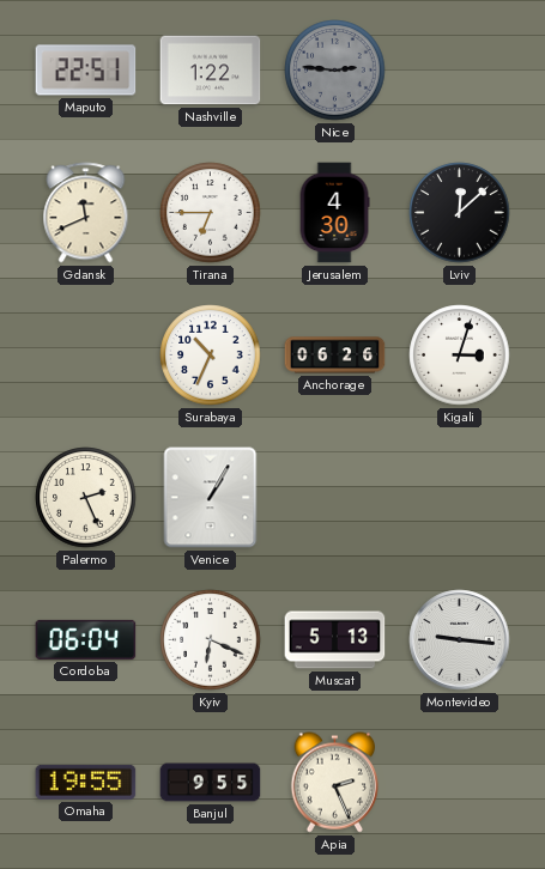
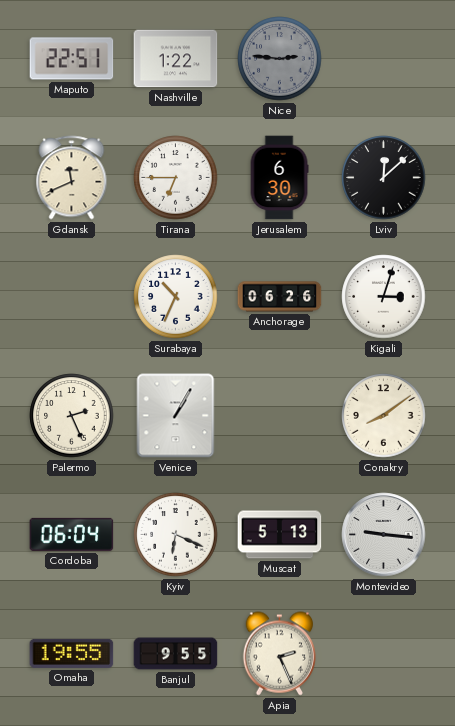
Jerusalem: 4:30 -> 6:30 (279, 178)
Conakry: none -> 8:09 (384, 416)
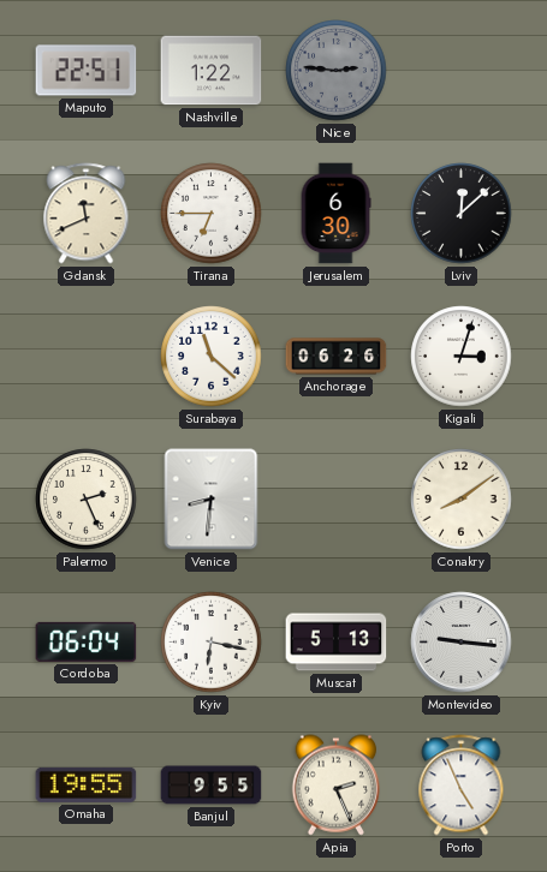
Surabaya: 10:34 -> 11:22 (212, 357)
Venice: 1:05 -> 8:31 (212, 500)
Kyiv: 6:19 -> 6:17 (212, 643)
Porto: none -> 4:56 (462, 786)
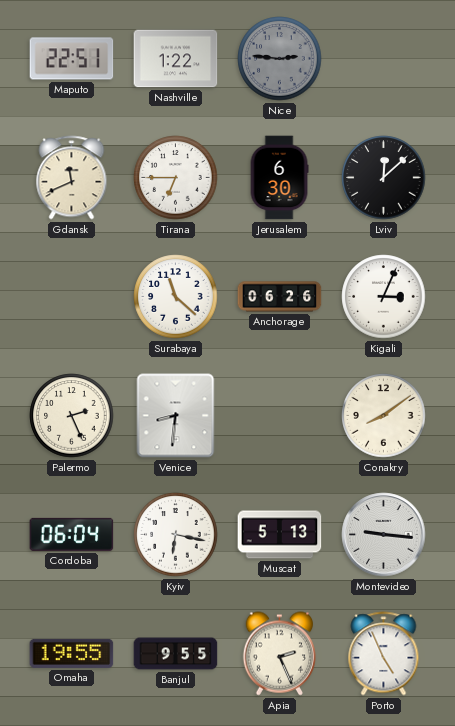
Kigali: 3:03 -> 3:04 (384, 297)
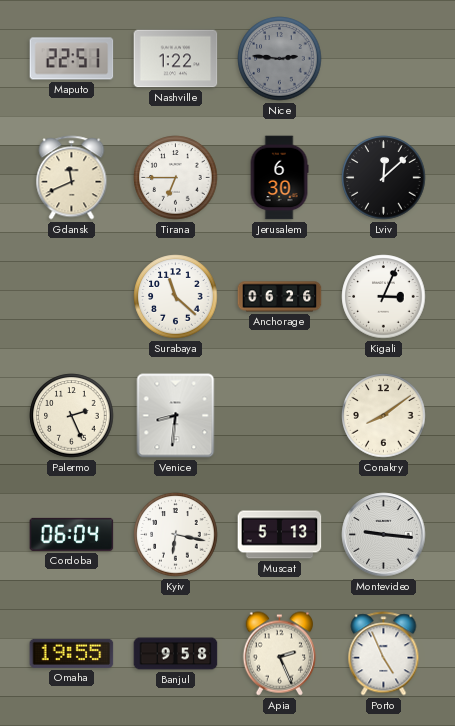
Banjul: 9:55 -> 9:58 (176, 654)
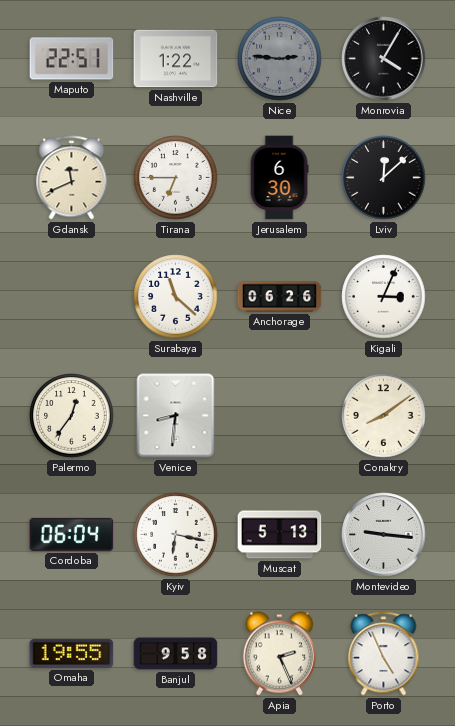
Monrovia: none -> 4:05 (384, 59)
Palermo: 2:26 -> 12:36 (72, 416)
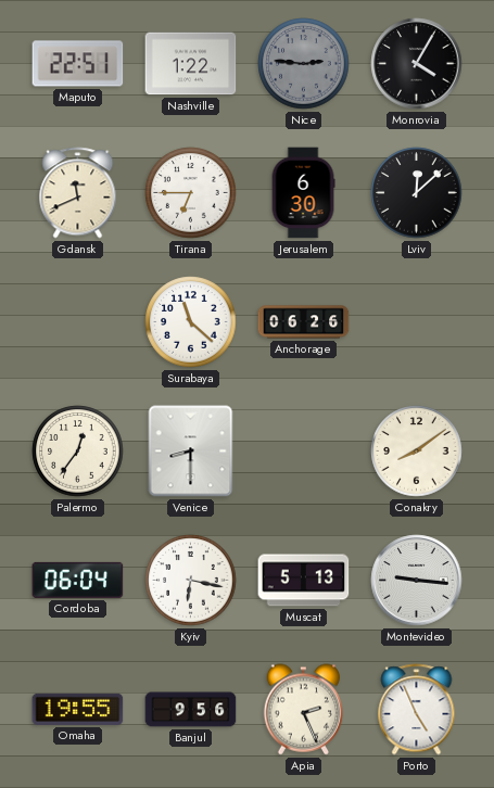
Kigali: 3:04 -> none (384, 297)
Venice: 8:31 -> 8:30 (191, 452)
Banjul: 9:58 -> 9:56 (191, 710)
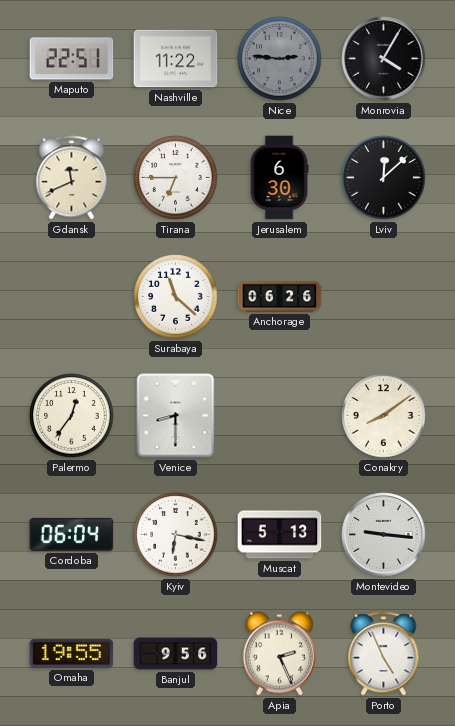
Nashville: 1:22 -> 11:22 (176, 59)
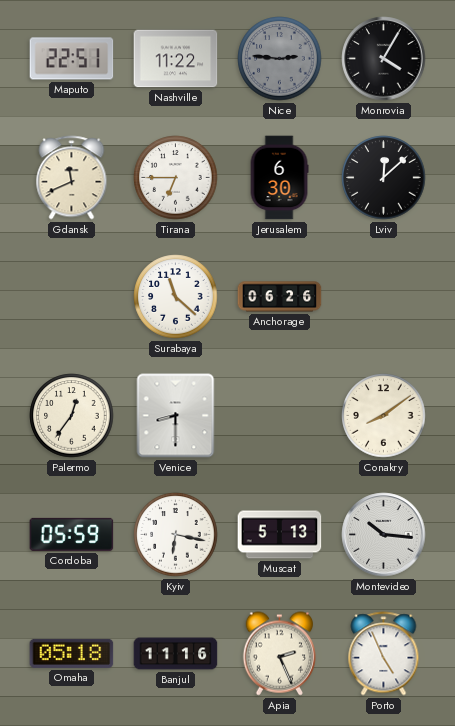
Cordoba: 06:04 -> 05:59 (72, 534)
Montevideo: 9:16 -> 10:16 (384, 535)
Omaha: 19:55 -> 05:18 (72, 653)
Banjul: 9:56 -> 11:16 (176, 654)
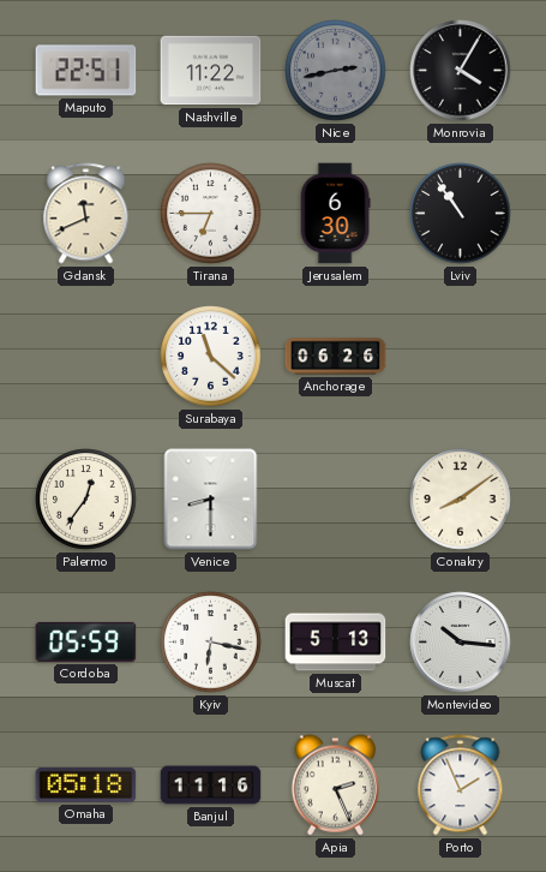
Nice: 2:46 -> 2:43 (336, 71)
Lviv: 12:08 -> 10:54 (461, 214)
Porto: 4:56 -> 1:56 (461, 786)
